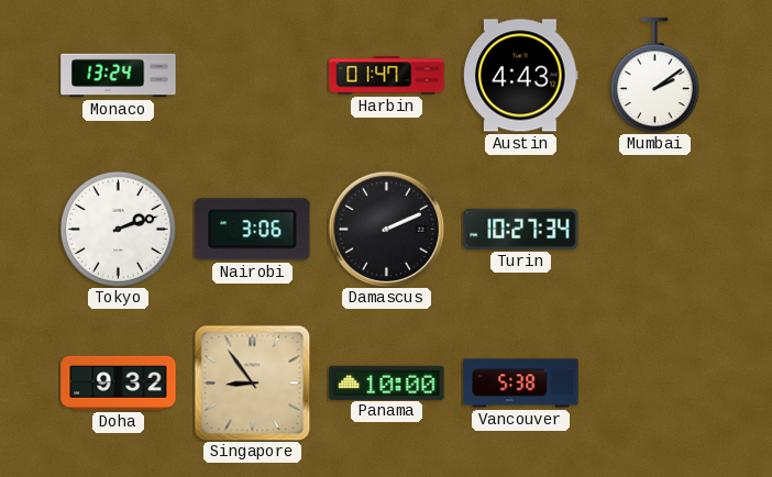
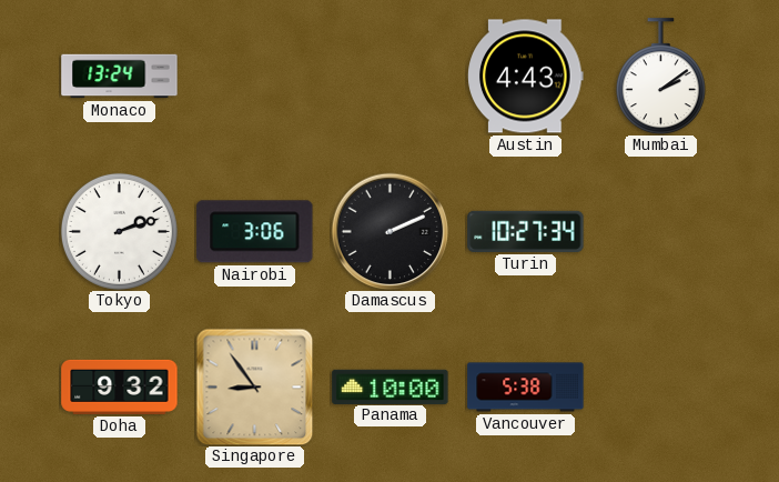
Harbin: 01:47 -> none (387, 76)
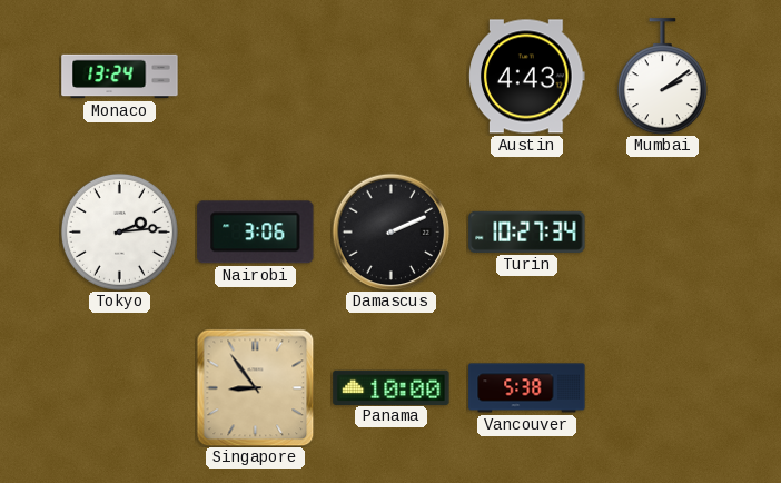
Tokyo: 2:12 -> 2:14 (119, 231)
Doha: 9:32 -> none (120, 386)
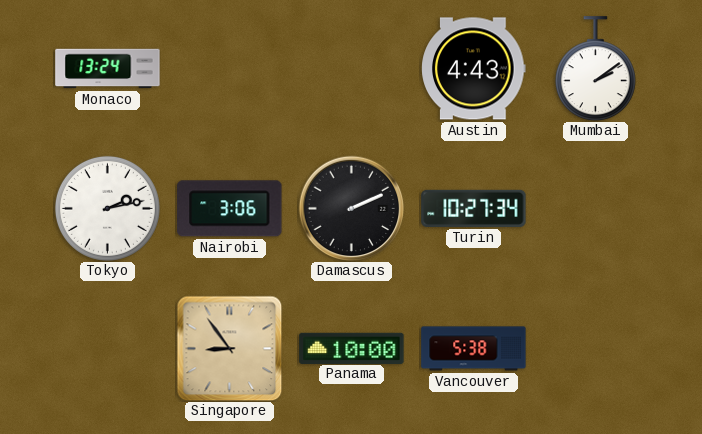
Tokyo: 2:14 -> 2:13 (107, 208)
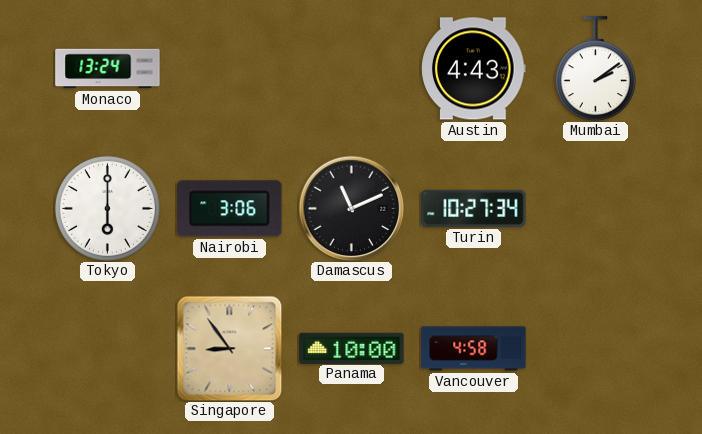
Tokyo: 2:13 -> 6:00 (107, 208)
Damascus: 2:11 -> 11:11 (351, 208)
Vancouver: 5:38 -> 4:58 (474, 349)
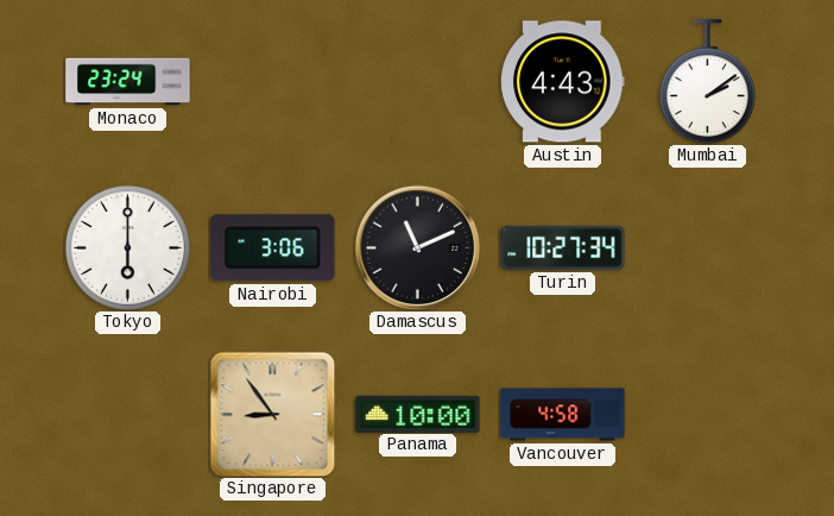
Monaco: 13:24 -> 23:24 (128, 82)
